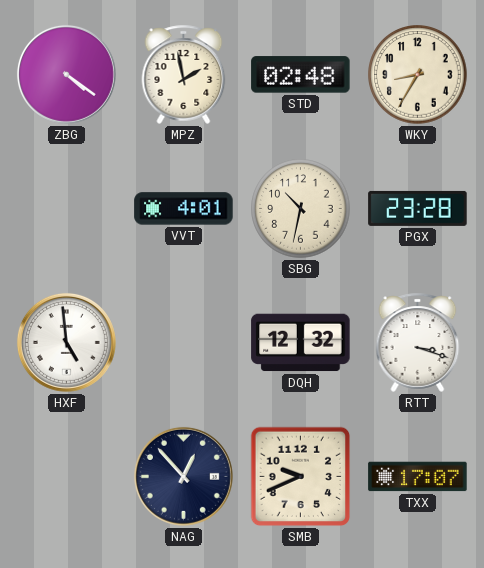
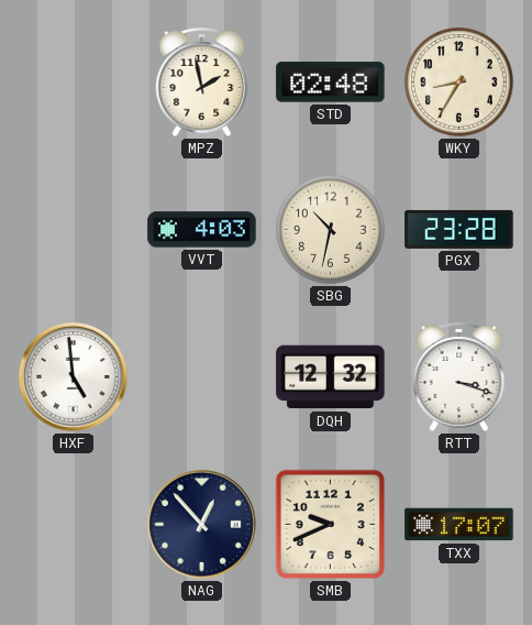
ZBG: 4:21 -> none (66, 74)
VVT: 4:01 -> 4:03 (202, 230)
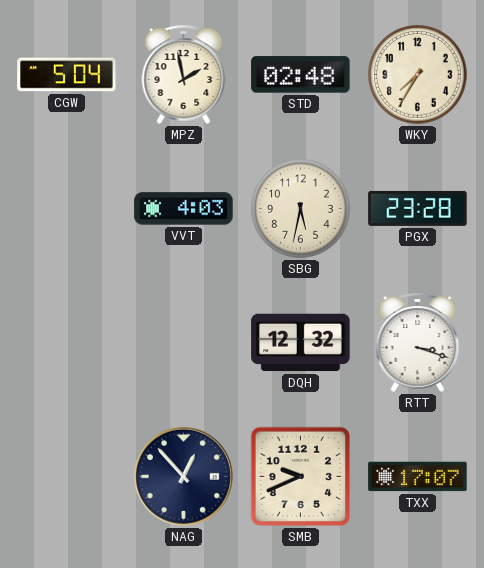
CGW: none -> 5:04 (67, 75)
WKY: 8:35 -> 7:35 (418, 75)
SBG: 10:32 -> 5:32 (301, 209)
HXF: 4:59 -> none (73, 376)
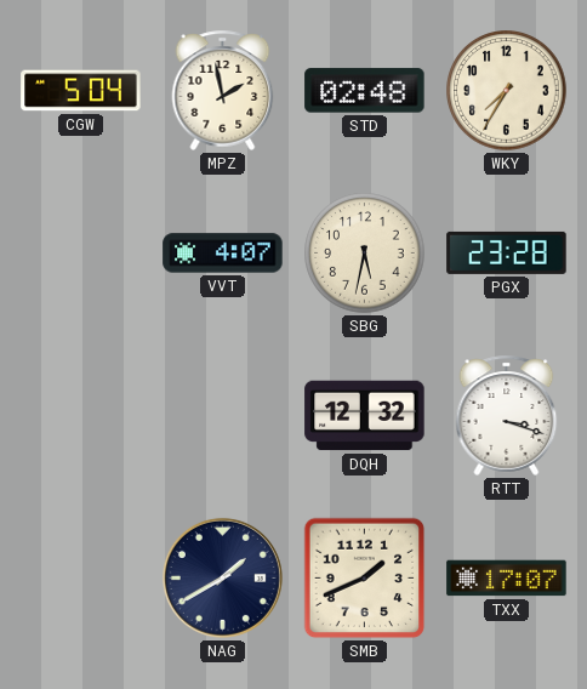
VVT: 4:03 -> 4:07 (223, 254)
NAG: 12:53 -> 1:40 (222, 577)
SMB: 9:41 -> 1:41 (365, 579)
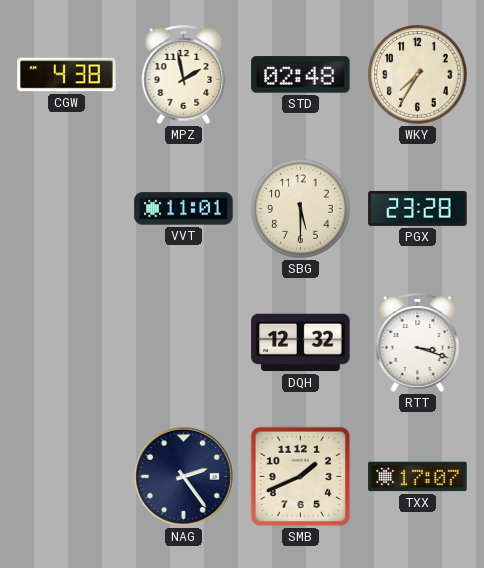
CGW: 5:04 -> 4:38 (67, 75)
VVT: 4:07 -> 11:01 (184, 209)
SBG: 5:32 -> 5:30 (301, 209)
NAG: 1:40 -> 2:24 (183, 476)
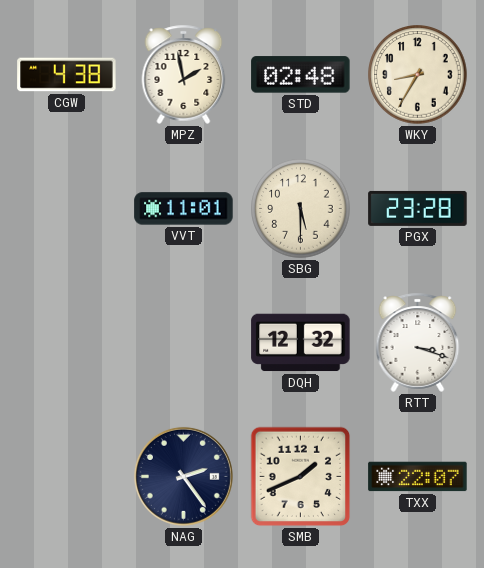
WKY: 7:35 -> 8:35 (418, 75)
TXX: 17:07 -> 22:07 (418, 477)
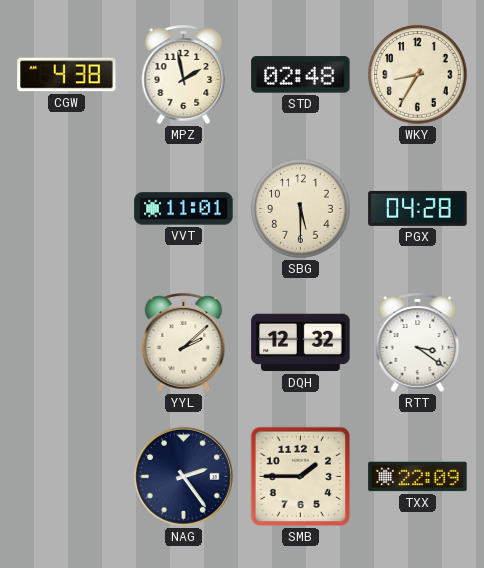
PGX: 23:28 -> 04:28 (418, 208)
YYL: none -> 2:08 (184, 342)
RTT: 3:18 -> 3:21 (418, 342)
SMB: 1:41 -> 1:45 (301, 477)
TXX: 22:07 -> 22:09 (418, 477)
